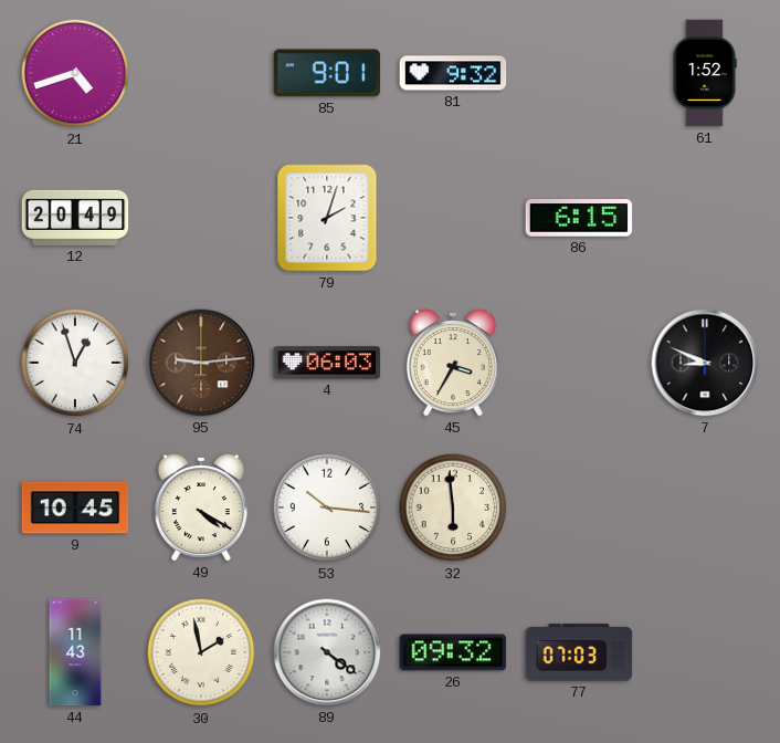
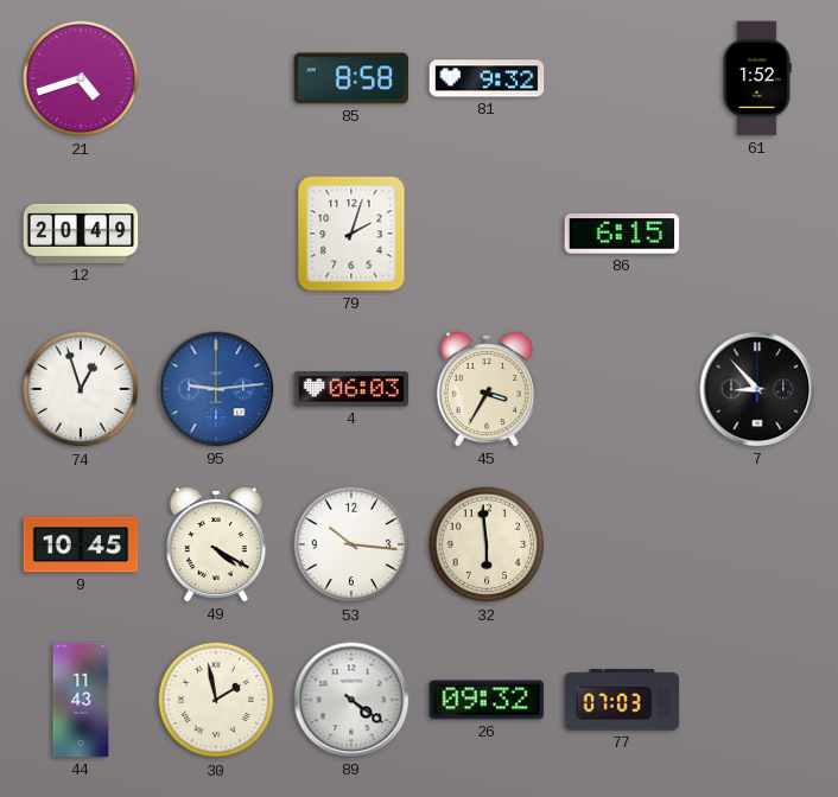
85: 9:01 -> 8:58 (351, 78)
95 dial: brown -> blue (216, 389)
7: 8:49 -> 8:53 (757, 389)
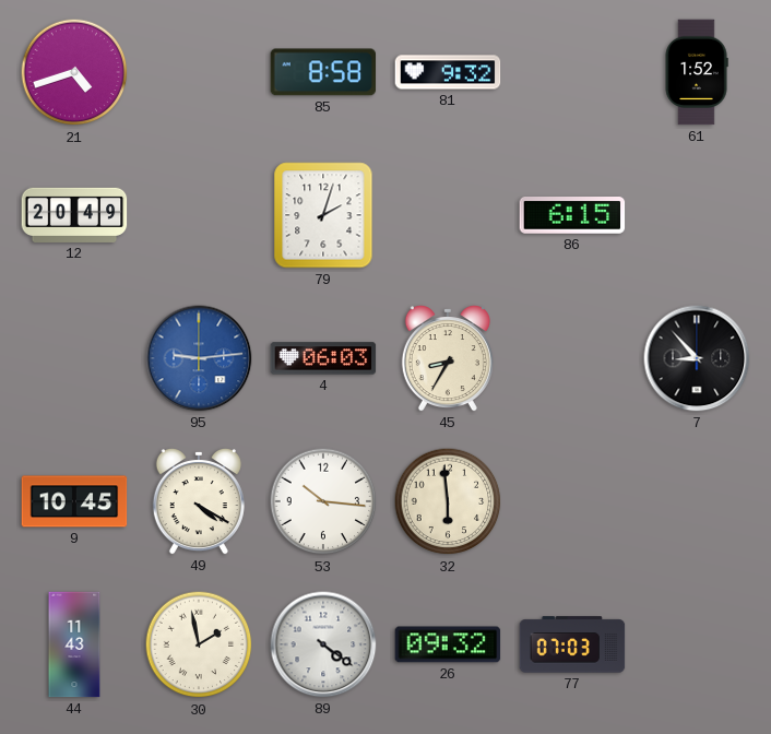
74: 12:57 -> none (81, 389)
45: 3:35 -> 8:35 (448, 359)
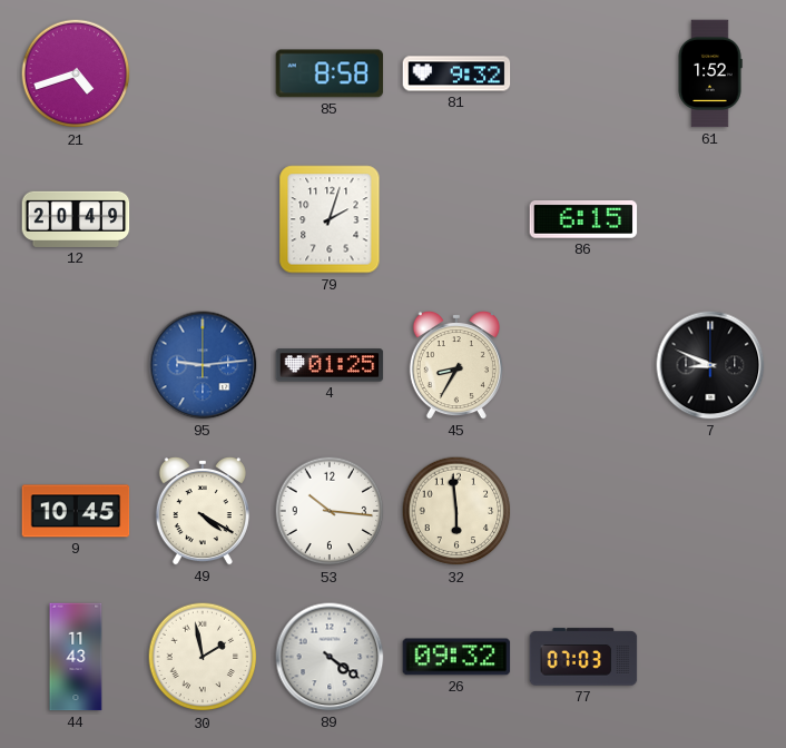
4: 06:03 -> 01:25 (330, 365)
7: 8:53 -> 8:49 (710, 365)
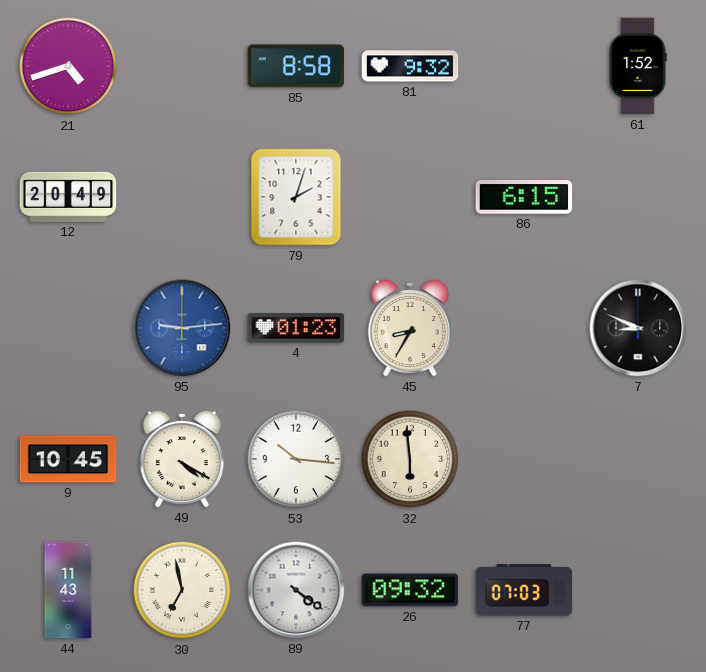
4: 01:25 -> 01:23 (296, 328)
30: 1:58 -> 6:58 (182, 590)
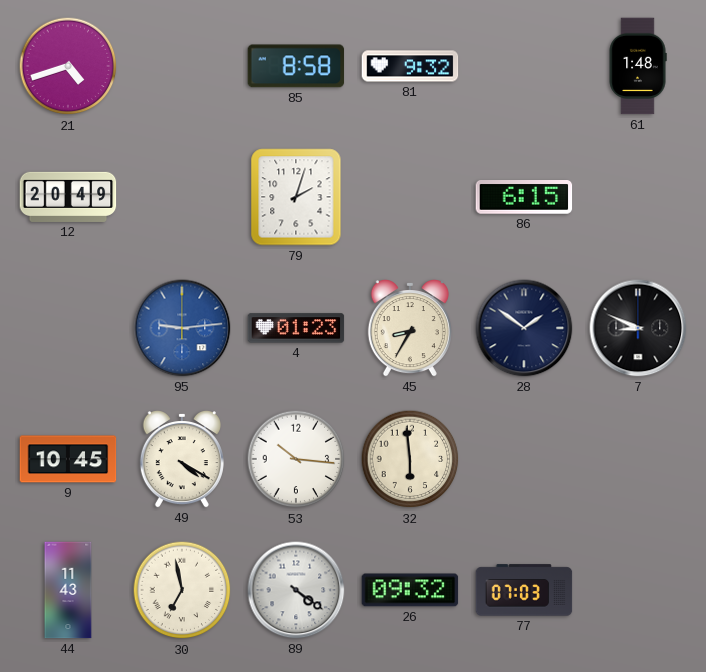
61: 1:52 -> 1:48 (638, 66)
28: none -> 1:51 (524, 328)
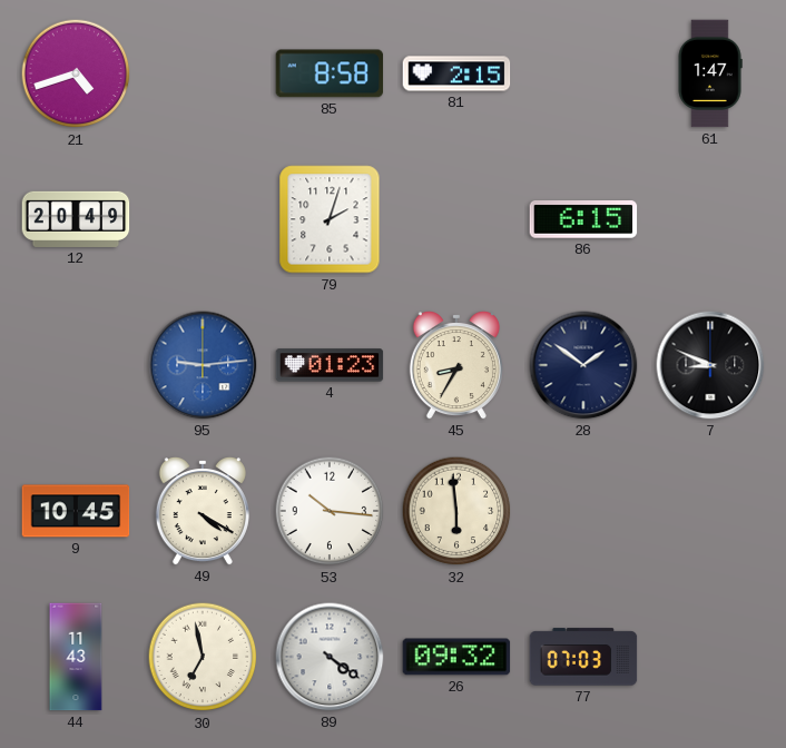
81: 9:32 -> 2:15 (456, 73)
61: 1:48 -> 1:47 (710, 73)
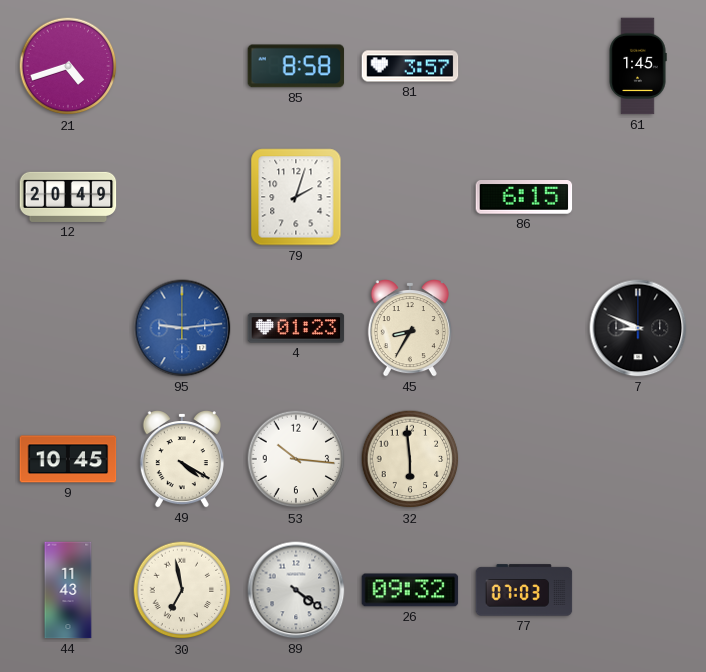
81: 2:15 -> 3:57 (410, 66)
61: 1:47 -> 1:45 (638, 66)
28: 1:51 -> none (583, 365)
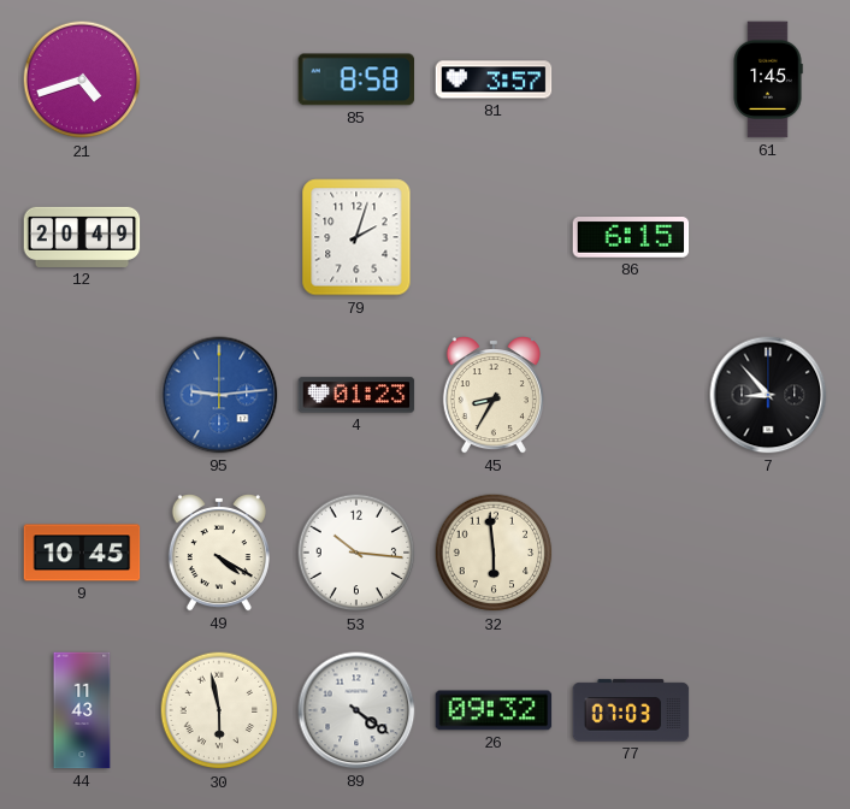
7: 8:49 -> 8:53 (768, 395)
30: 6:58 -> 5:58 (219, 710)
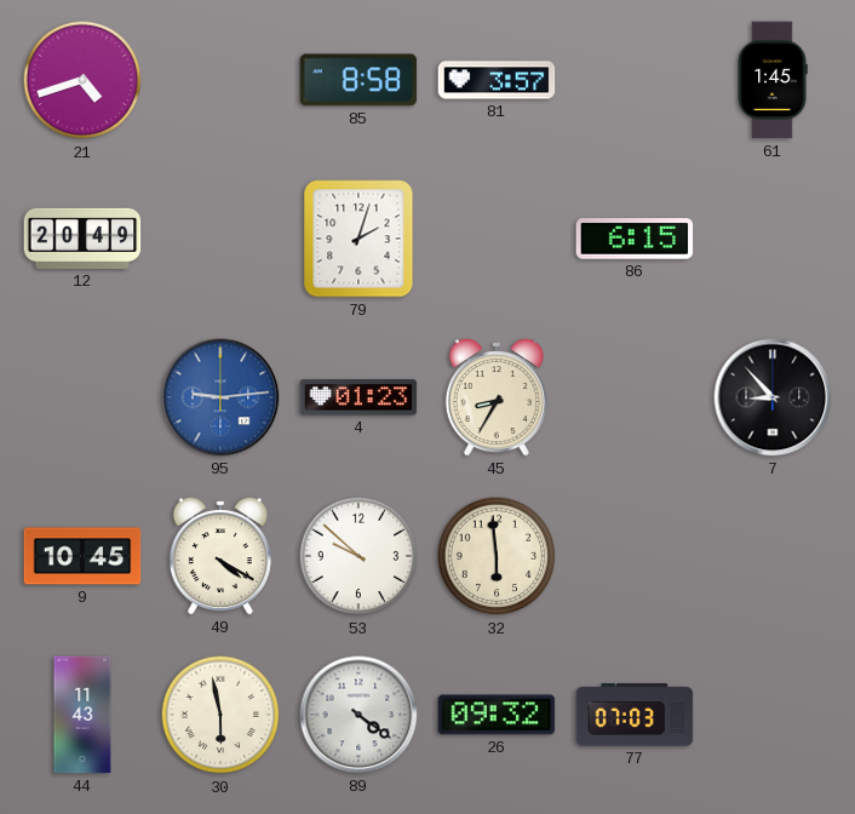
53: 10:16 -> 9:52 (358, 556)
